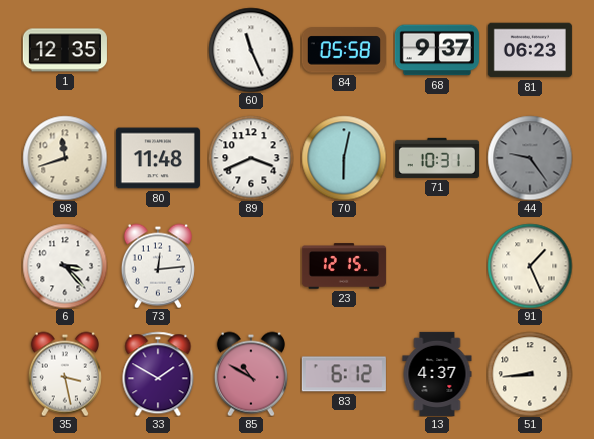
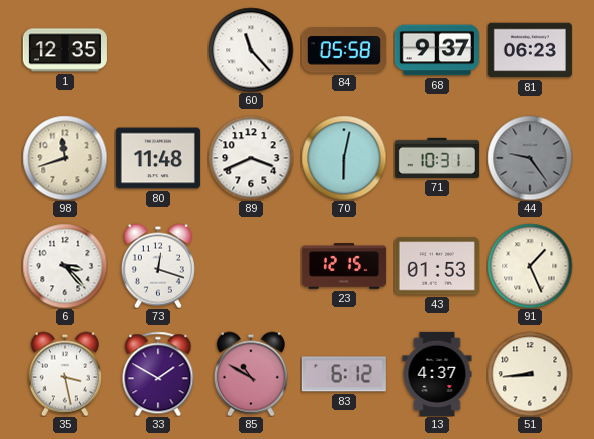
60: 11:26 -> 11:23 (251, 50)
73: 12:14 -> 12:18 (158, 266)
43: none -> 01:53 (437, 266)
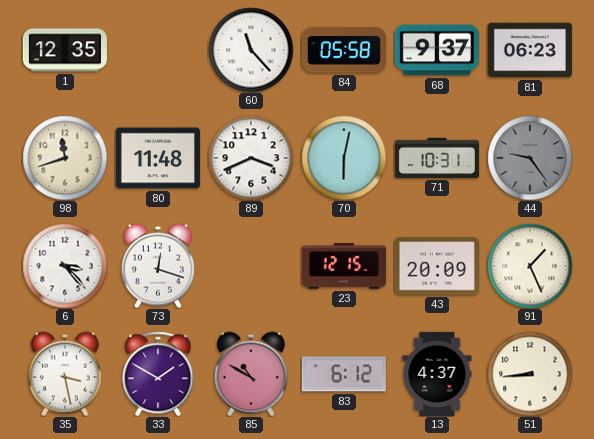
43: 01:53 -> 20:09 (437, 266)
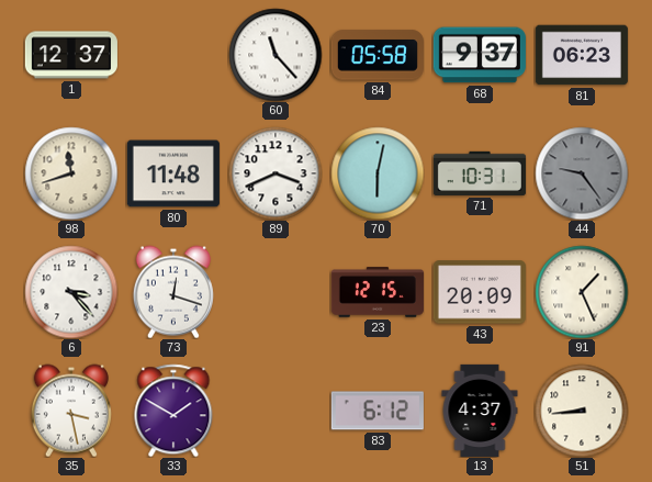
1: 12:35 -> 12:37 (71, 55)
85: 10:50 -> none (251, 374)
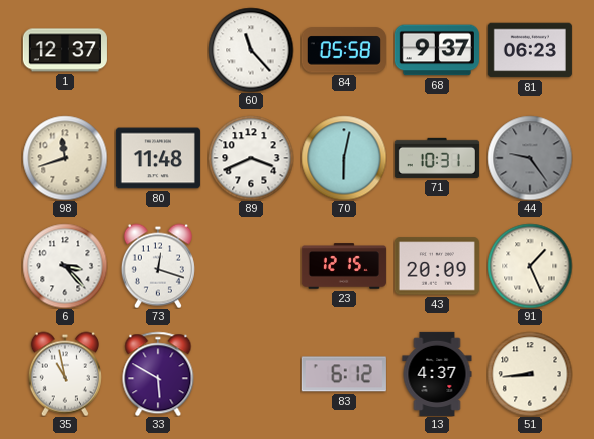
35: 3:28 -> 10:58 (65, 374)
33: 1:50 -> 5:50 (158, 374)
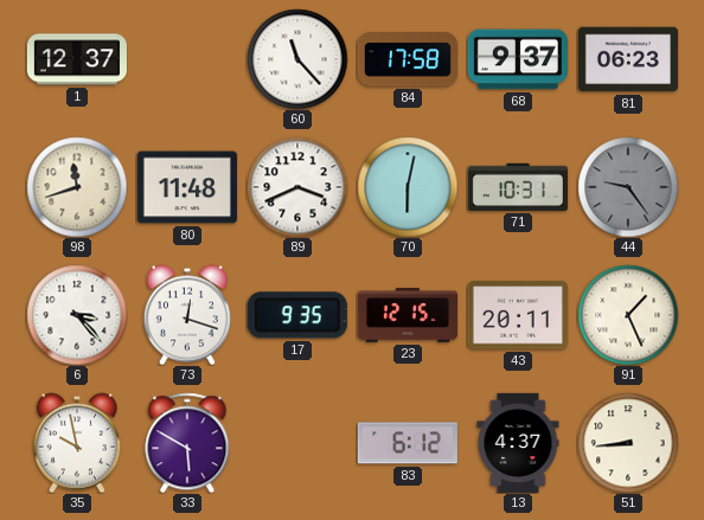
84: 05:58 -> 17:58 (408, 59)
17: none -> 9:35 (297, 315)
43: 20:09 -> 20:11 (518, 315)
35: 10:58 -> 9:58 (77, 443)
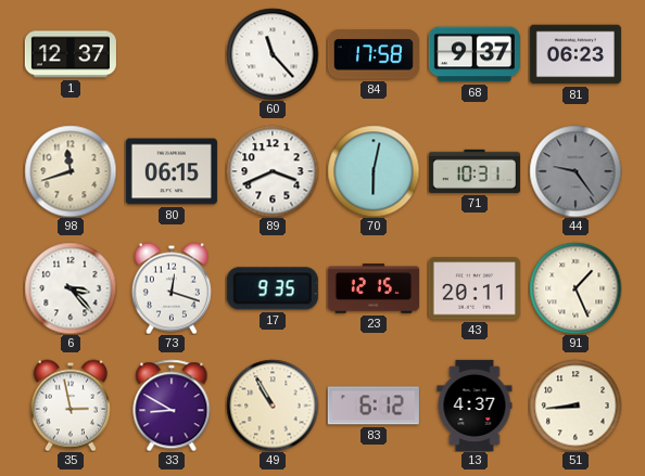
80: 11:48 -> 06:15 (172, 171)
35: 9:58 -> 2:58 (71, 406)
33: 5:50 -> 8:50 (172, 406)
49: none -> 10:55 (273, 406)
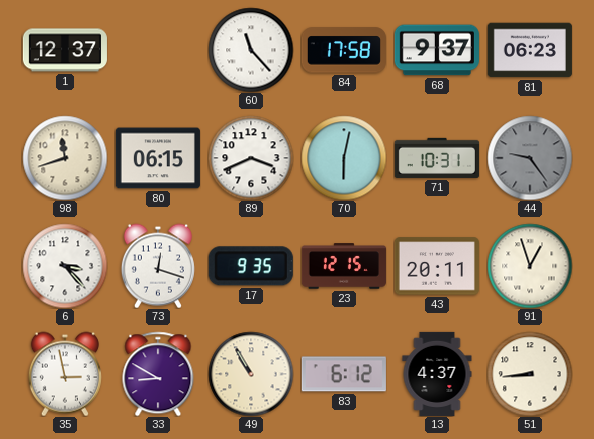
91: 1:26 -> 12:57 (530, 266)
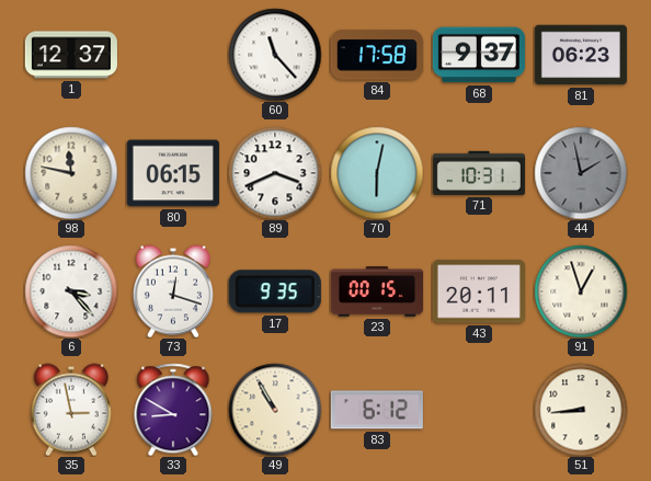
98: 11:42 -> 11:47 (71, 173)
44: 9:24 -> 1:58 (581, 173)
23: 12:15 -> 00:15 (377, 291)
13: 4:37 -> none (437, 374)
